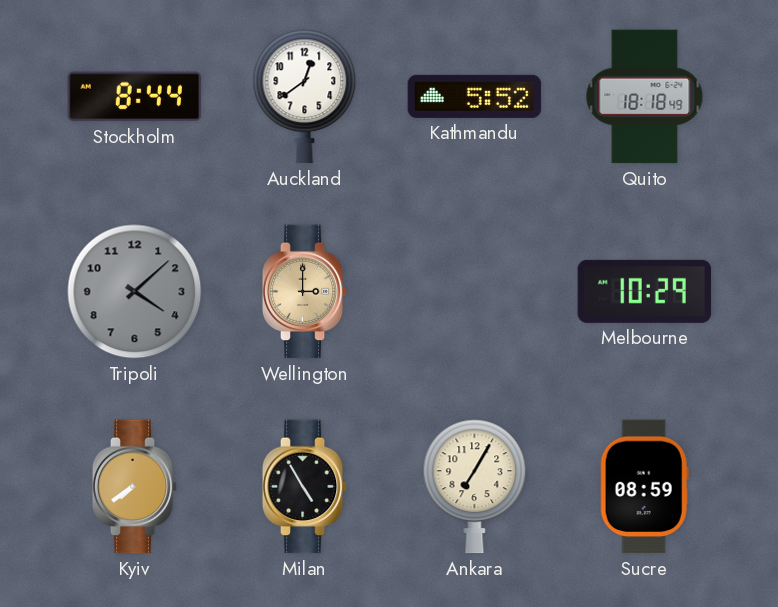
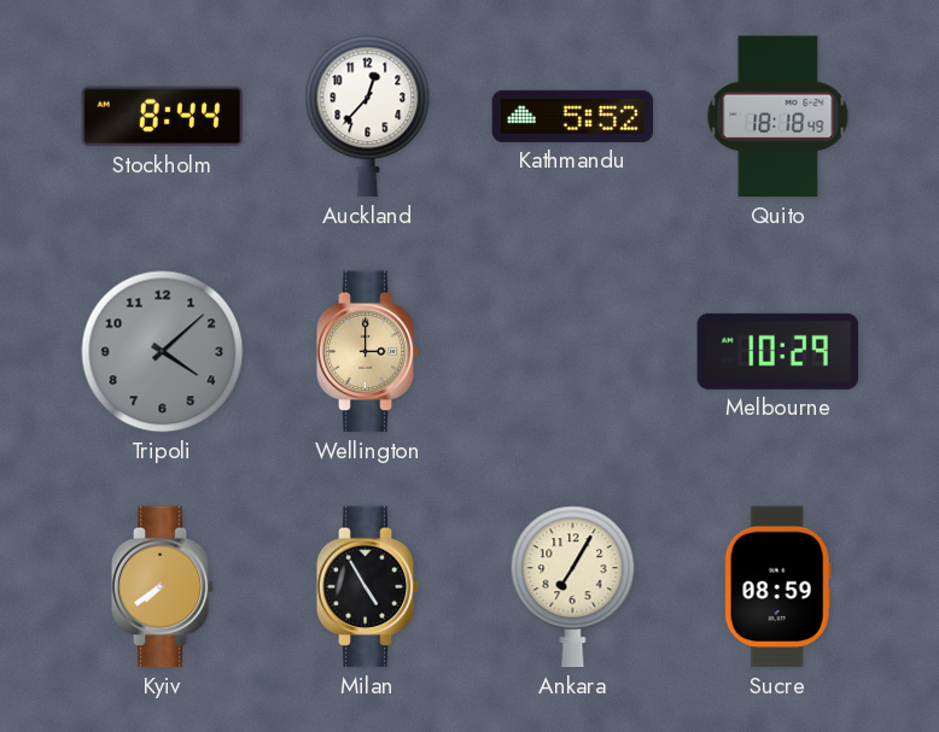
Auckland: 12:39 -> 12:37 (368, 117)
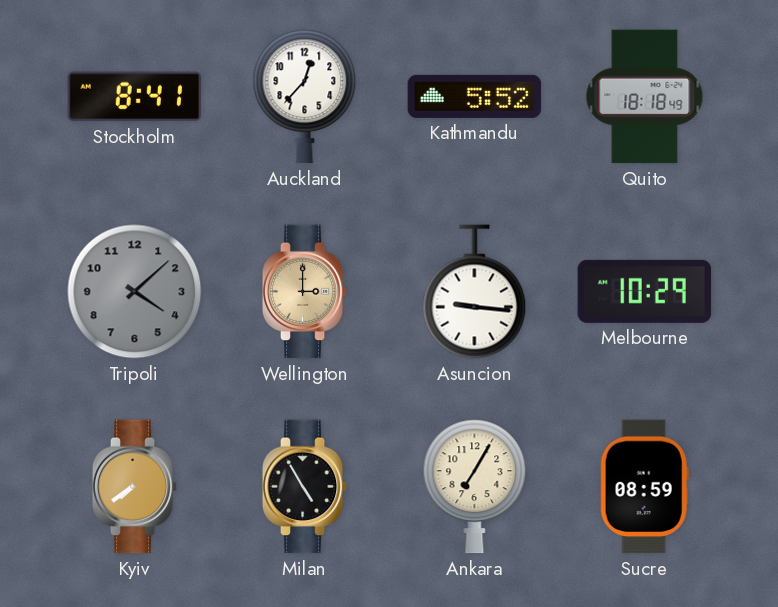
Stockholm: 8:44 -> 8:41 (135, 97)
Asuncion: none -> 9:16 (475, 292)
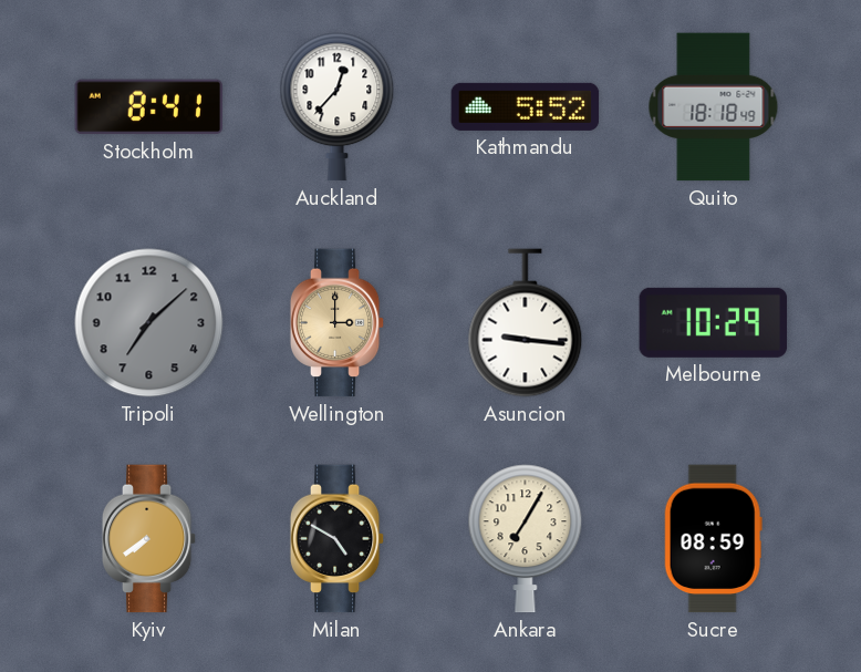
Tripoli: 4:08 -> 7:08 (149, 323)
Milan: 4:55 -> 4:50 (338, 539)
